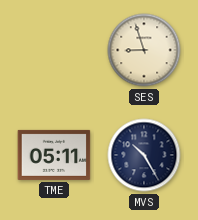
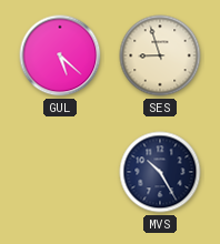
GUL: none -> 5:22 (60, 55)
TME: 05:11 -> none (54, 155)
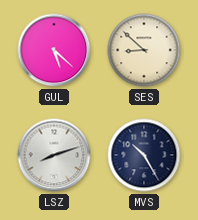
SES: 8:57 -> 8:52 (144, 50)
LSZ: none -> 8:12 (54, 155)
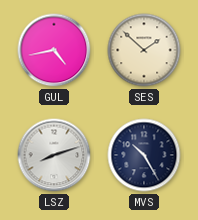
GUL: 5:22 -> 4:43 (54, 50)
SES: 8:52 -> 1:52 (144, 50)
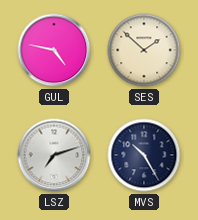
GUL: 4:43 -> 4:47 (54, 50)
LSZ: 8:12 -> 7:12 (54, 155)
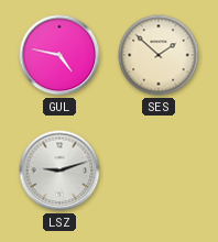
LSZ: 7:12 -> 9:12 (59, 170)
MVS: 10:25 -> none (144, 155)
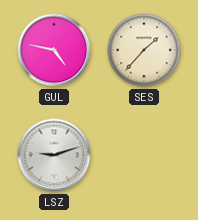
SES: 1:52 -> 1:37 (144, 50)
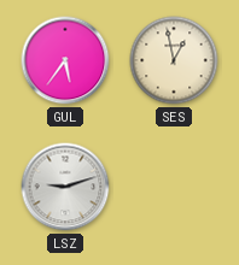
GUL: 4:47 -> 5:36 (65, 60)
SES: 1:37 -> 12:58 (174, 60)
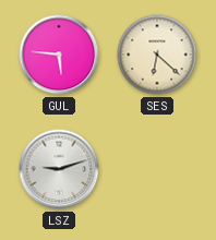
GUL: 5:36 -> 5:46 (59, 55)
SES: 12:58 -> 6:22 (157, 55)
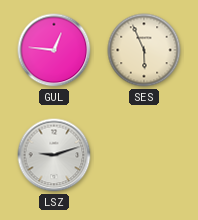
GUL: 5:46 -> 12:46 (54, 50)
SES: 6:22 -> 5:56 (144, 50)
